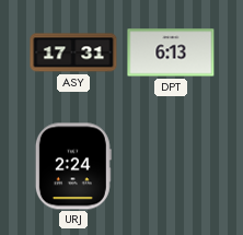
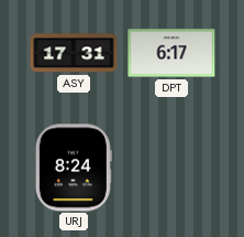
DPT: 6:13 -> 6:17 (171, 53)
URJ: 2:24 -> 8:24 (74, 168)
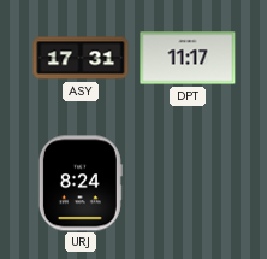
DPT: 6:17 -> 11:17 (188, 58)
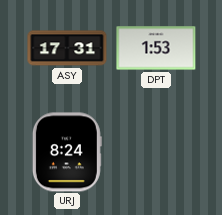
DPT: 11:17 -> 1:53 (156, 48)
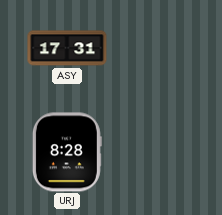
DPT: 1:53 -> none (156, 48)
URJ: 8:24 -> 8:28 (67, 152)
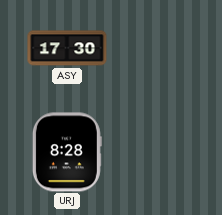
ASY: 17:31 -> 17:30 (67, 48)
